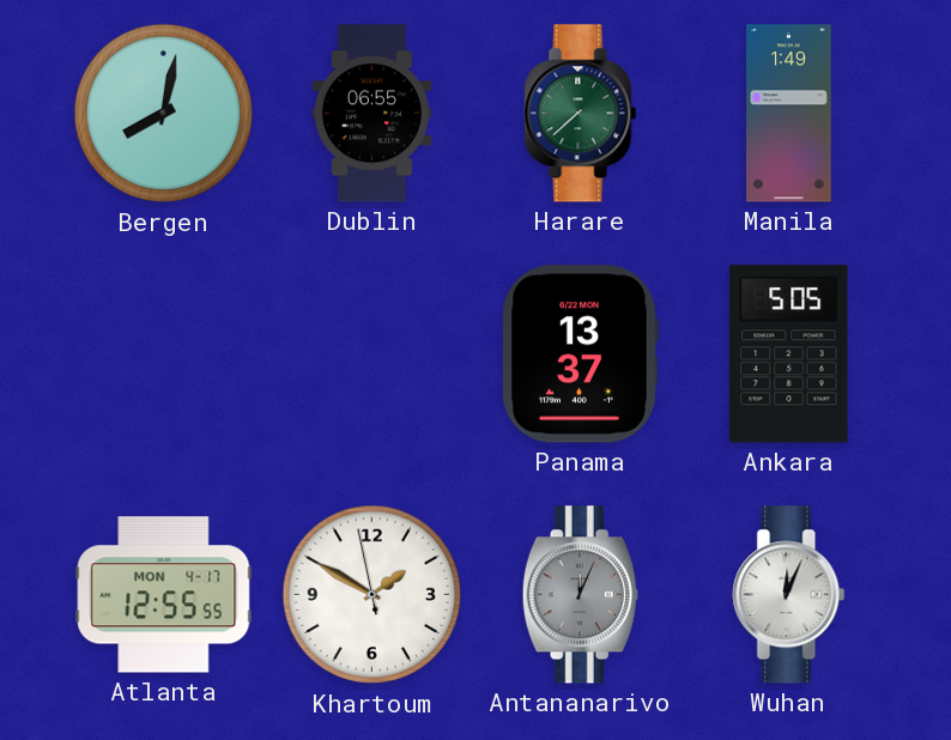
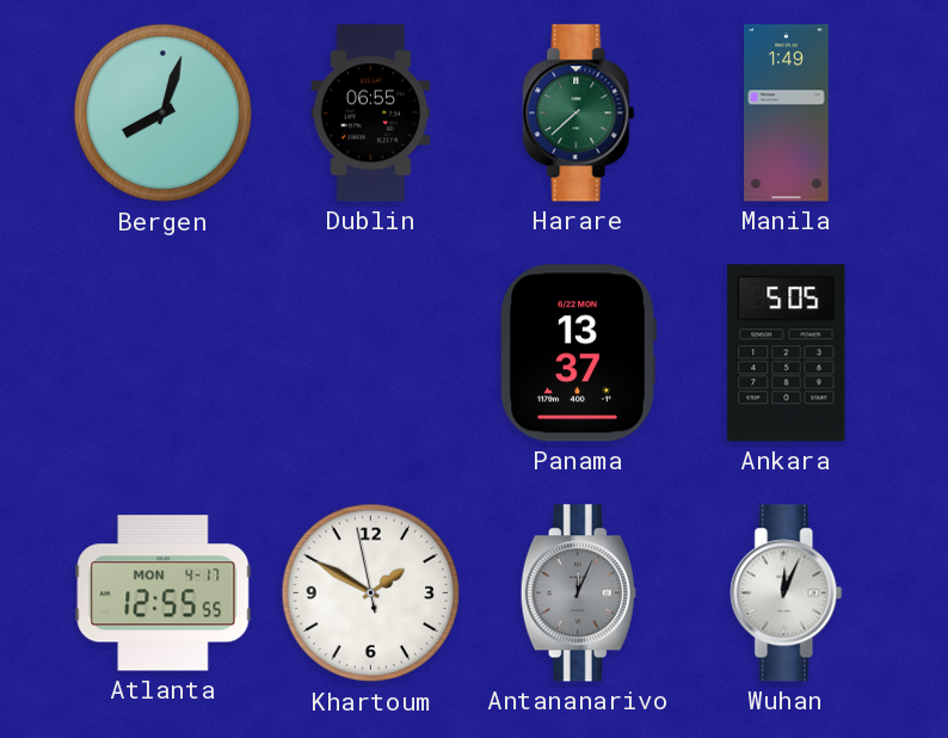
Bergen: 8:02 -> 8:03 (164, 113)
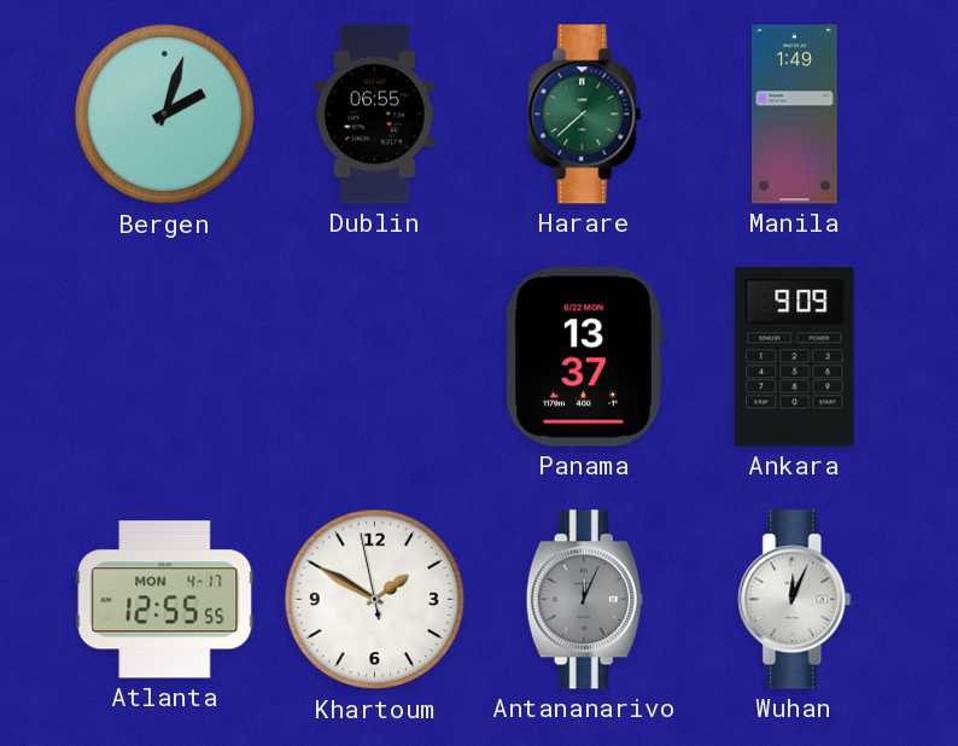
Bergen: 8:03 -> 2:03 (165, 115)
Ankara: 5:05 -> 9:09 (795, 357)
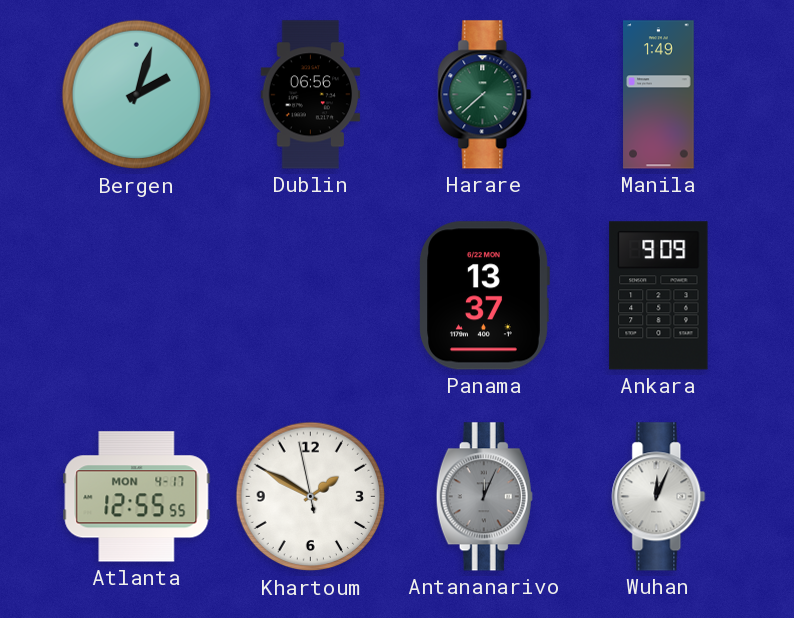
Dublin: 06:55 -> 06:56 (311, 95)
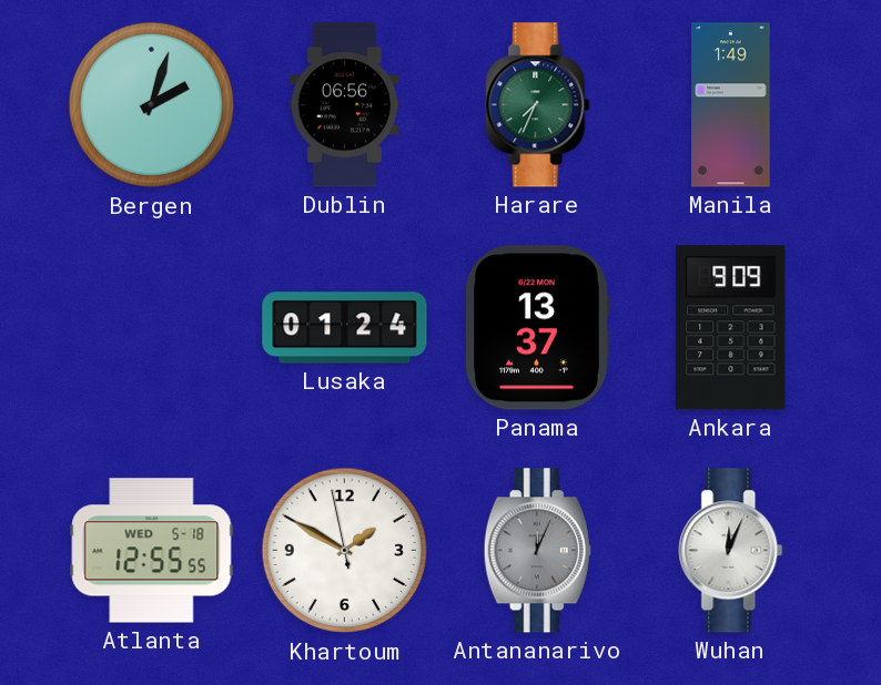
Harare: 7:38 -> 7:34 (538, 105)
Lusaka: none -> 01:24 (345, 328)
Atlanta date: MON 4-17 -> WED 5-18 (152, 551)
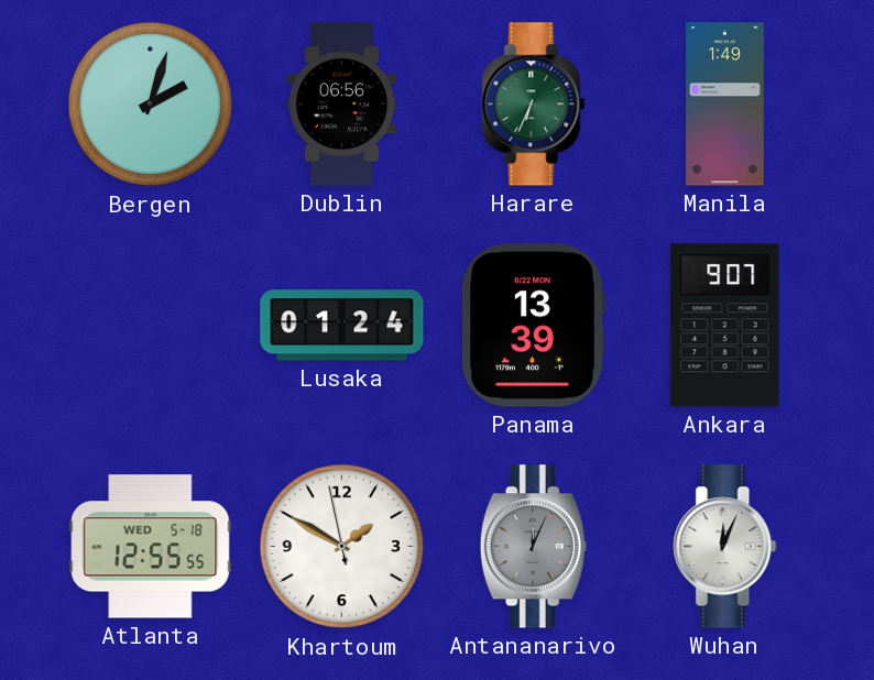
Harare: 7:34 -> 6:34 (534, 105)
Panama: 13:37 -> 13:39 (533, 326)
Ankara: 9:09 -> 9:07 (725, 326)
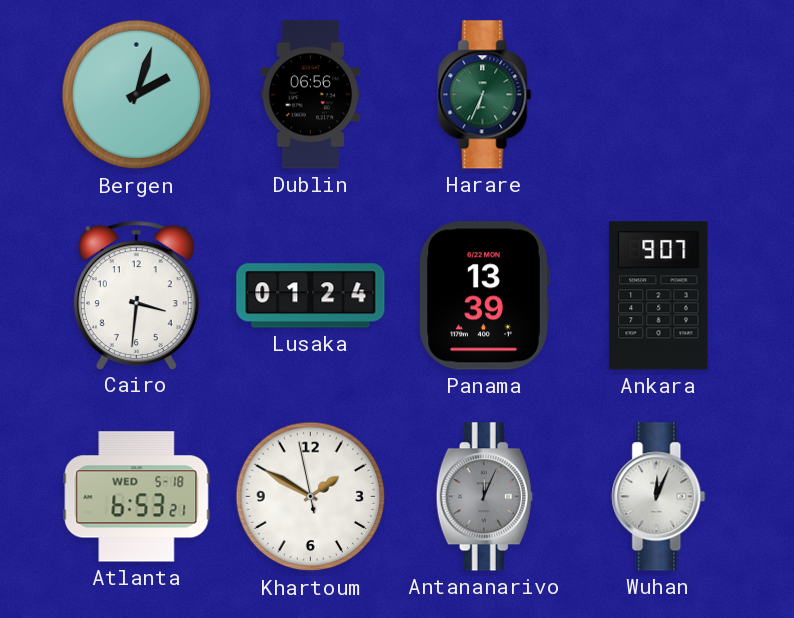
Manila: 1:49 -> none (725, 105)
Cairo: none -> 3:31 (136, 295)
Atlanta: 12:55 -> 6:53 (137, 497)
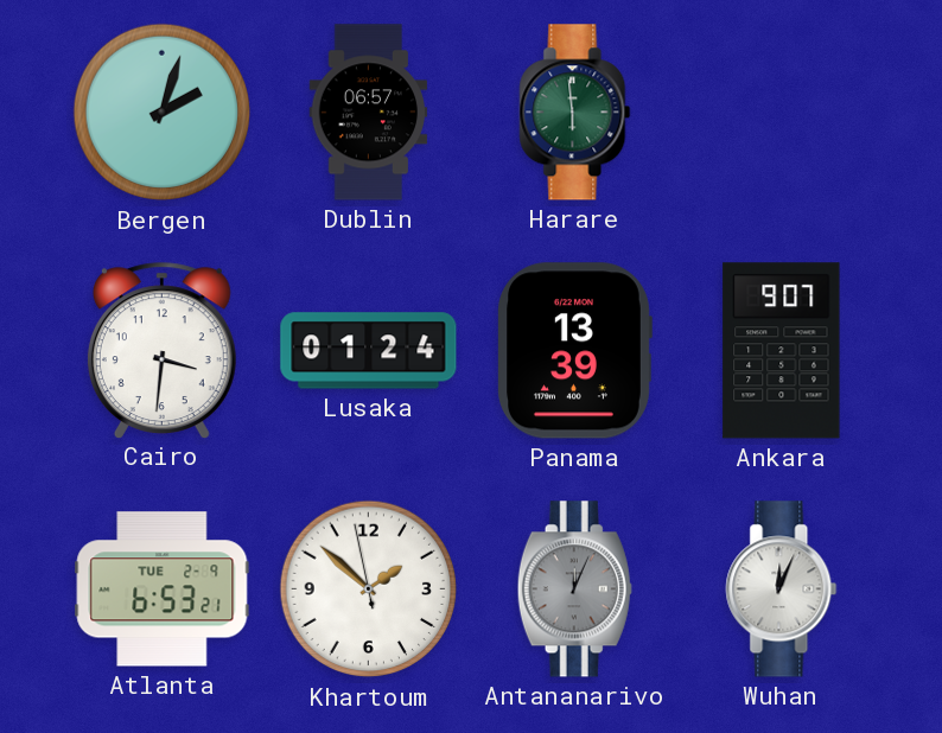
Dublin: 06:56 -> 06:57 (369, 113)
Harare: 6:34 -> 5:59 (575, 113)
Atlanta date: WED 5-18 -> TUE 2-9 (163, 589)
Khartoum: 1:49 -> 1:51 (369, 589)
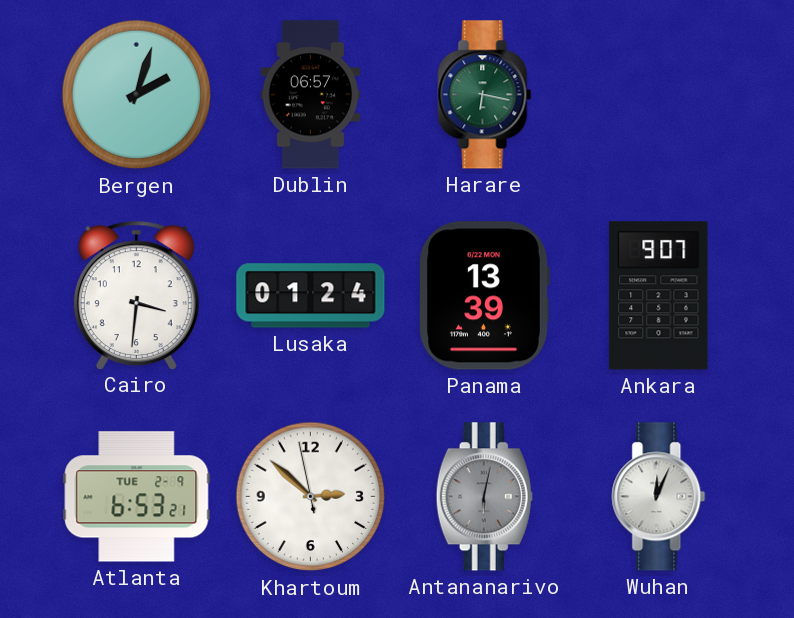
Harare: 5:59 -> 6:17 (485, 95)
Khartoum: 1:51 -> 2:51 (311, 497)
Antananarivo: 12:04 -> 6:02 (484, 497)
